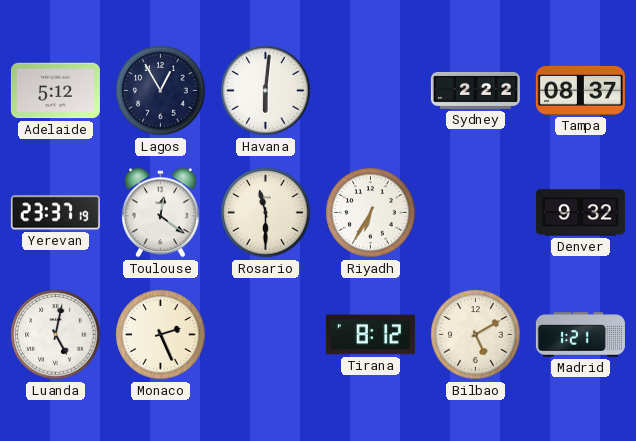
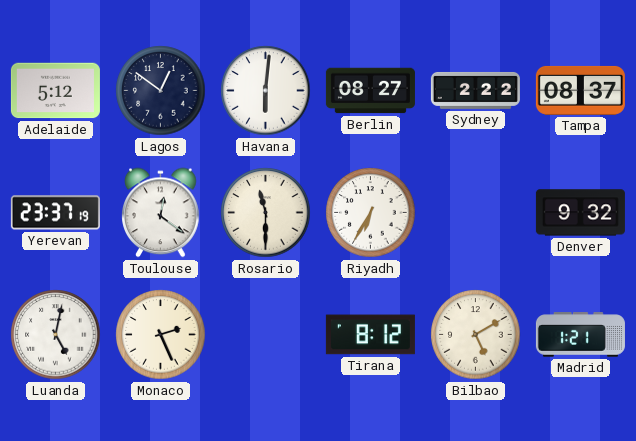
Lagos: 12:55 -> 12:51 (161, 91)
Berlin: none -> 08:27 (370, 91)
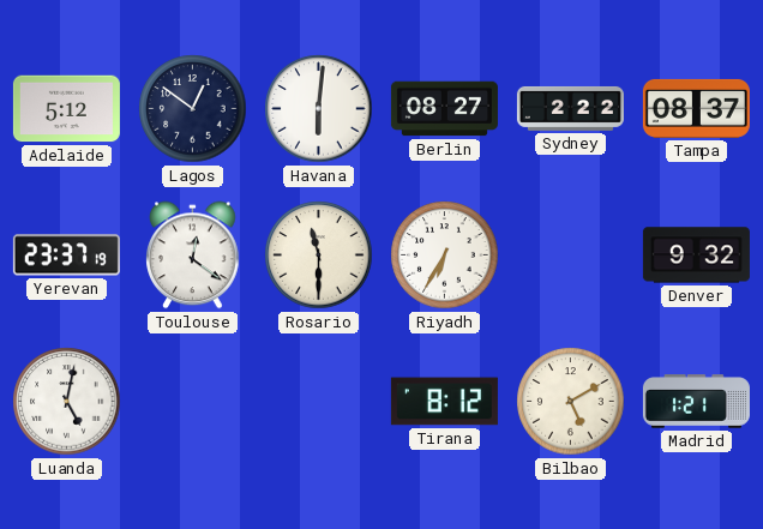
Monaco: 2:26 -> none (161, 335)
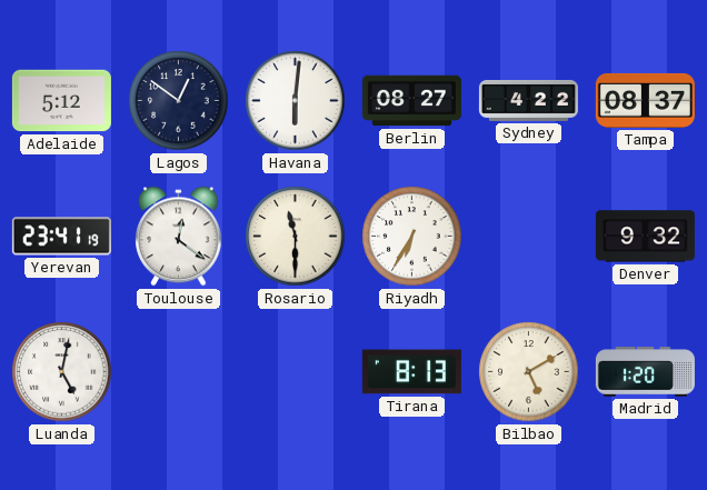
Sydney: 2:22 -> 4:22 (528, 100)
Yerevan: 23:37 -> 23:41 (61, 237)
Tirana: 8:12 -> 8:13 (411, 372)
Madrid: 1:21 -> 1:20 (645, 372)
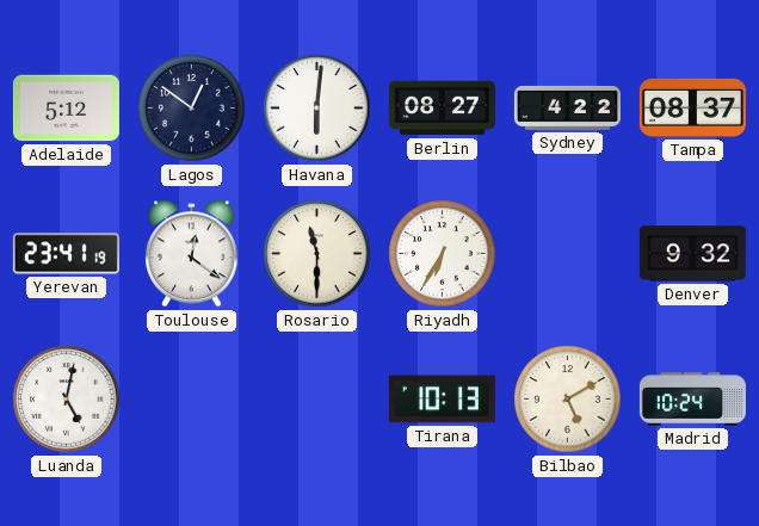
Tirana: 8:13 -> 10:13 (442, 400)
Madrid: 1:20 -> 10:24 (692, 400)
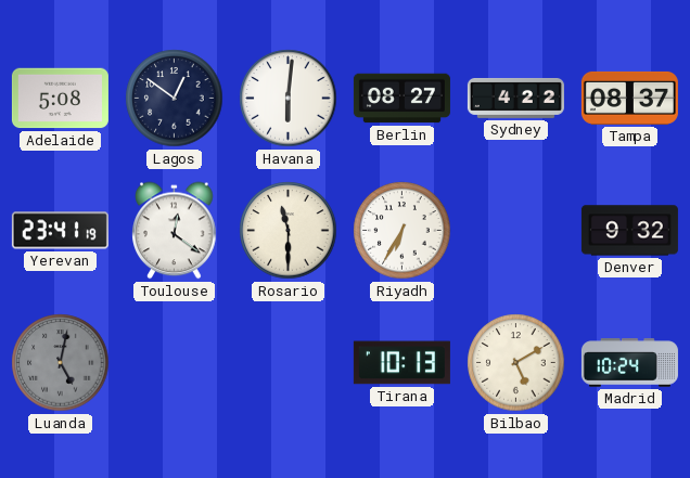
Adelaide: 5:12 -> 5:08 (60, 99)
Luanda dial: white -> grey (61, 363)
